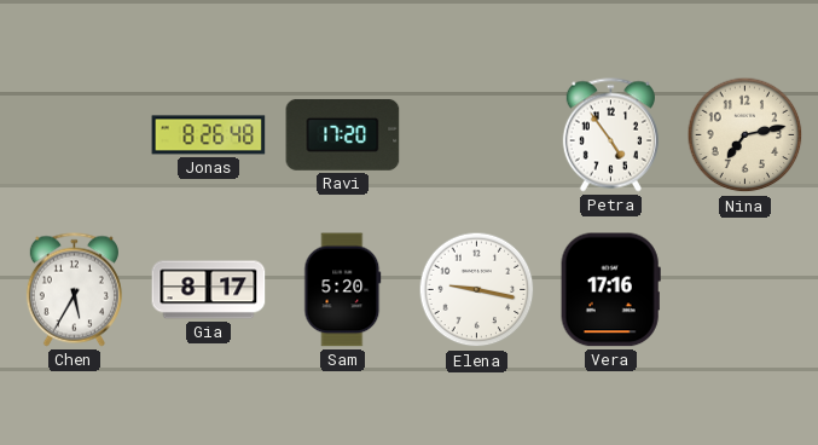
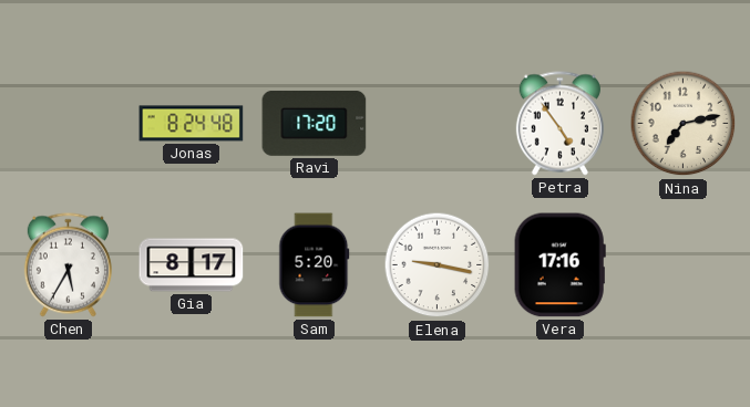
Jonas: 8:26 -> 8:24 (192, 124)
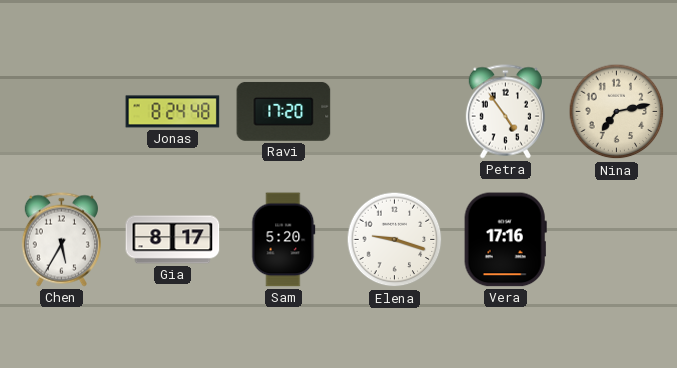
Elena: 9:17 -> 9:18 (395, 240)
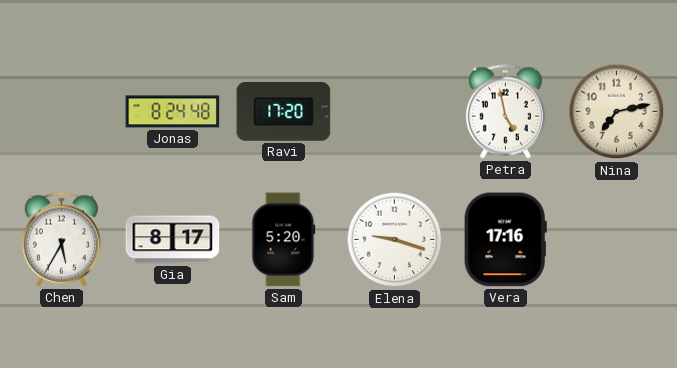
Petra: 4:54 -> 4:58 (505, 112)
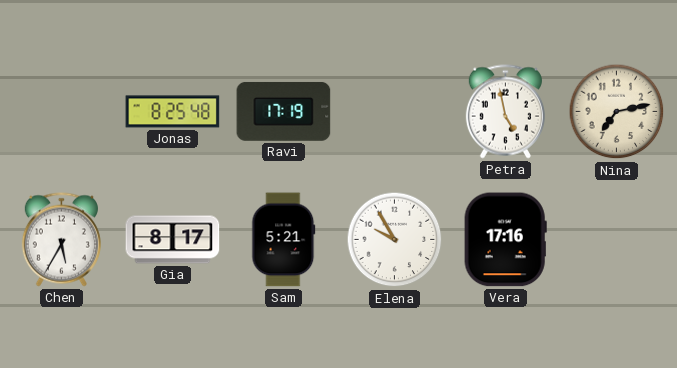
Jonas: 8:24 -> 8:25 (173, 112)
Ravi: 17:20 -> 17:19 (284, 112)
Sam: 5:20 -> 5:21 (284, 240)
Elena: 9:18 -> 9:55 (395, 240)
